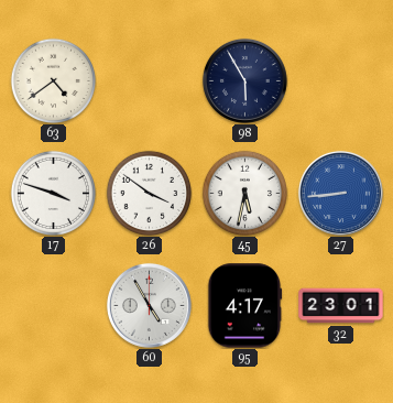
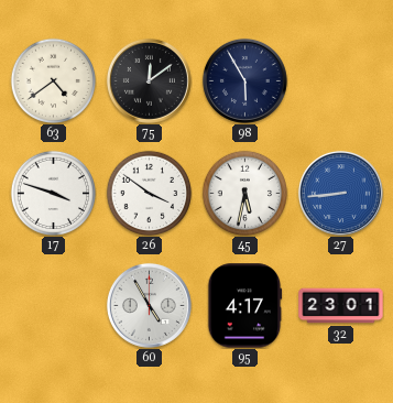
75: none -> 12:09 (149, 80)
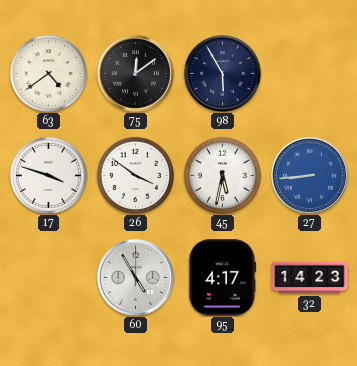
32: 23:01 -> 14:23 (310, 278)
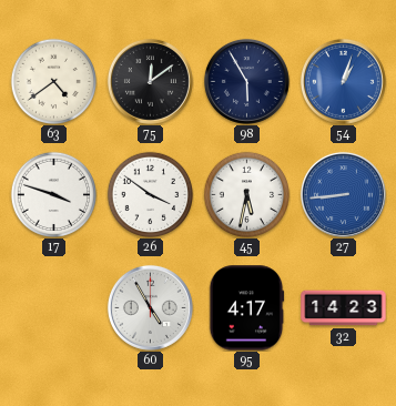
54: none -> 1:03 (343, 81)
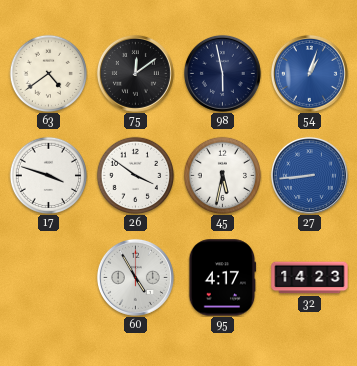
98: 5:55 -> 5:58 (222, 73)
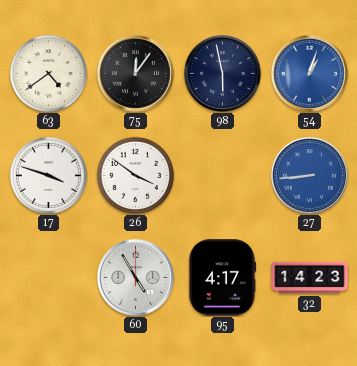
75: 12:09 -> 12:06 (135, 73)
45: 5:32 -> none (222, 175)
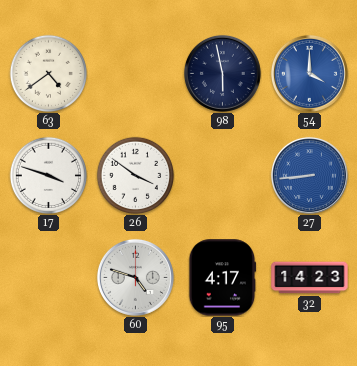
75: 12:06 -> none (135, 73)
54: 1:03 -> 4:00 (309, 73)
60: 4:55 -> 4:48 (135, 277)
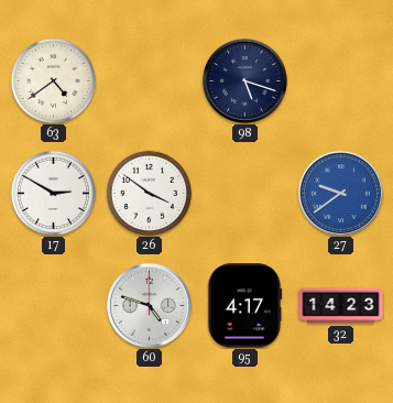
98: 5:58 -> 5:18 (244, 80)
54: 4:00 -> none (309, 73)
17: 3:48 -> 2:50 (53, 193)
27: 8:44 -> 9:39 (340, 193)
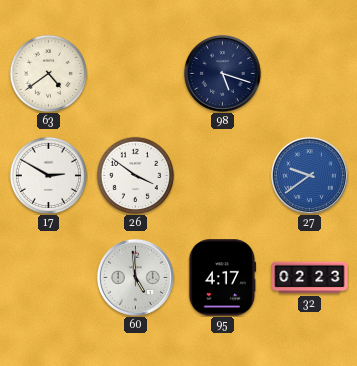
60: 4:48 -> 4:59 (135, 277)
32: 14:23 -> 02:23 (310, 278)
